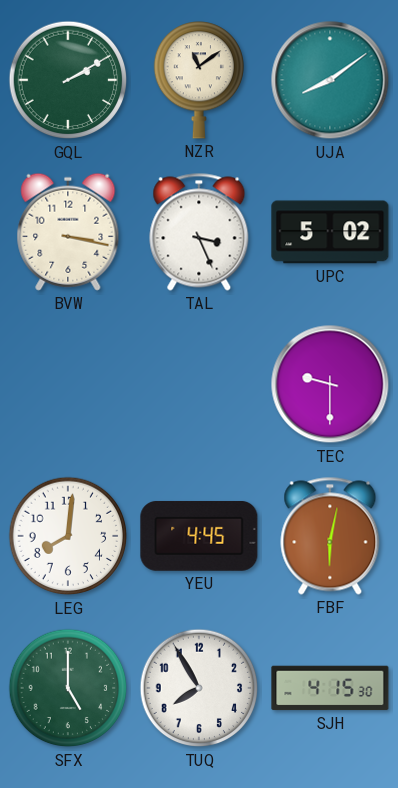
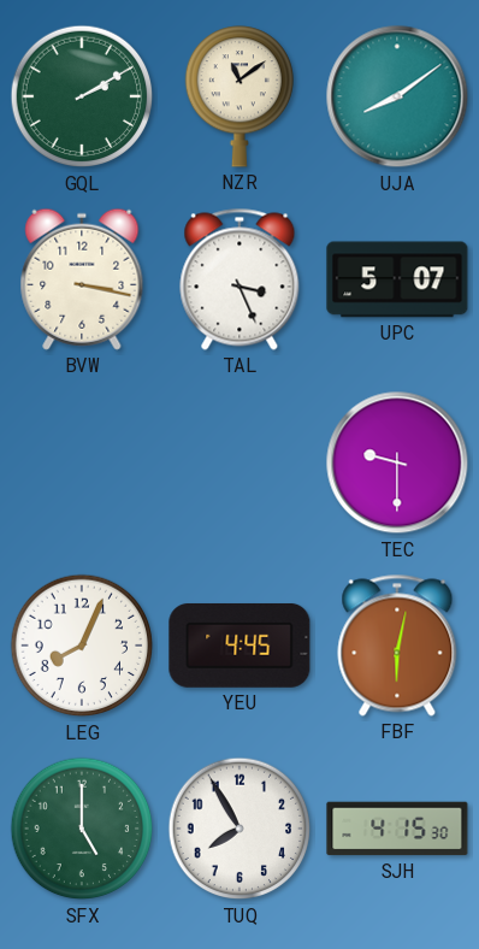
UPC: 5:02 -> 5:07 (397, 279)
LEG: 8:01 -> 8:04 (82, 646)
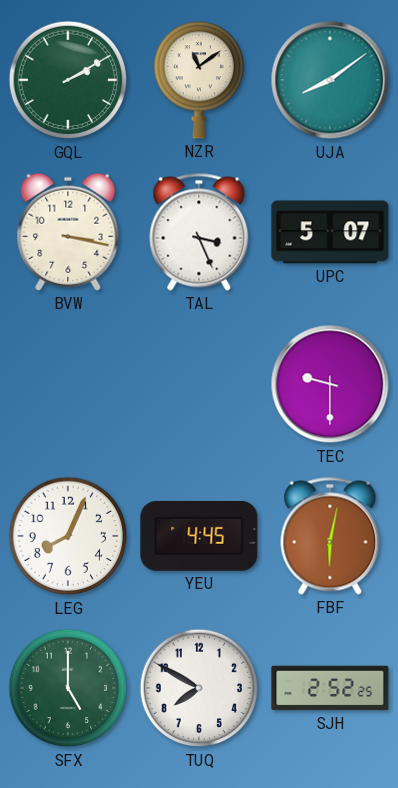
TUQ: 7:55 -> 7:50 (199, 688)
SJH: 4:15 -> 2:52 (330, 688)
